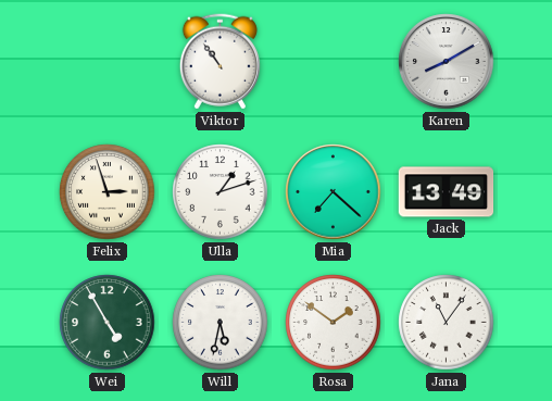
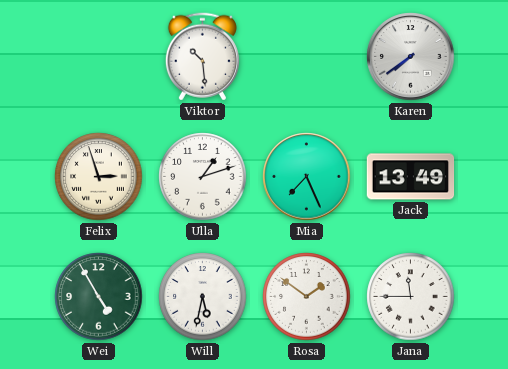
Viktor: 10:54 -> 10:29 (202, 57)
Karen: 8:10 -> 7:39 (411, 57)
Mia: 7:22 -> 7:26 (307, 177)
Jana: 11:06 -> 11:45 (411, 297)
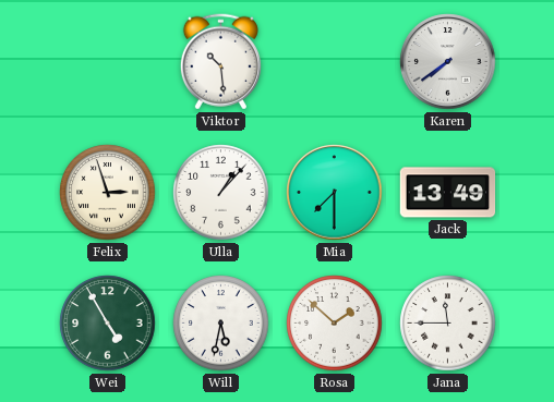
Ulla: 1:12 -> 1:07 (221, 193)
Mia: 7:26 -> 7:30 (335, 193)
Rosa: 1:51 -> 1:52 (335, 324)
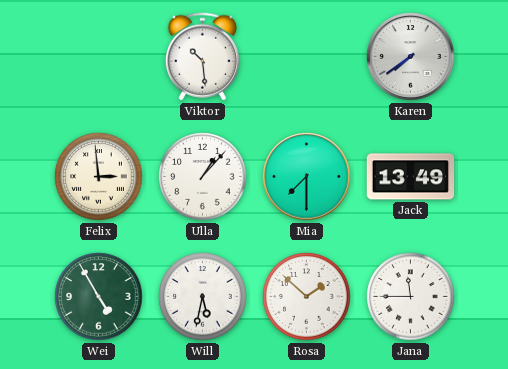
Felix: 2:57 -> 2:59 (99, 177)
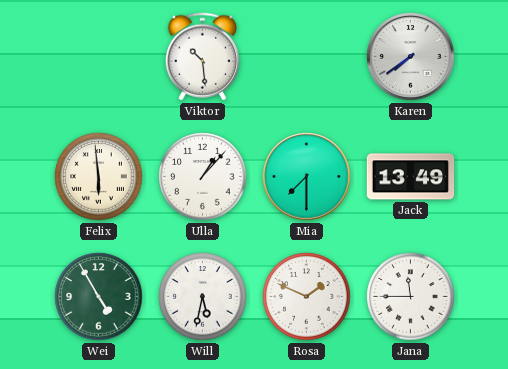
Felix: 2:59 -> 5:59 (99, 177)
Rosa: 1:52 -> 1:49 (307, 297)
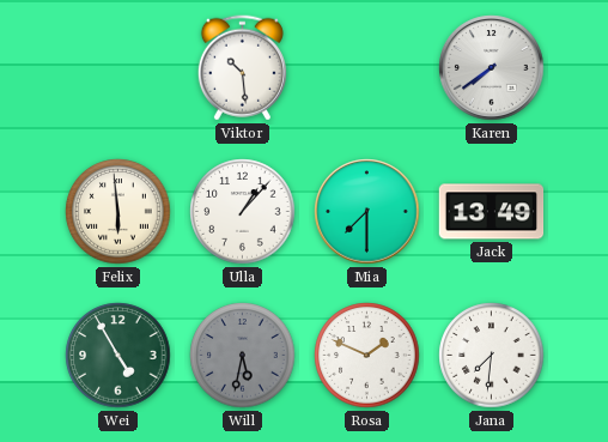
Will dial: white -> grey (243, 356)
Jana: 11:45 -> 7:31 (492, 356)
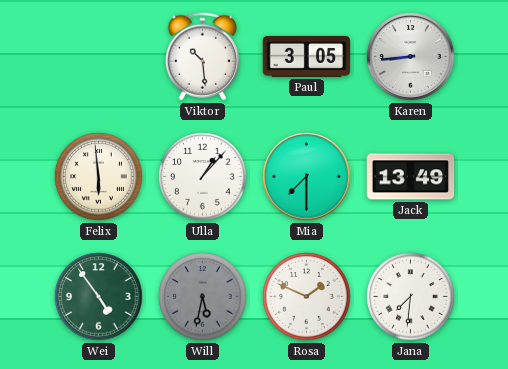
Paul: none -> 3:05 (307, 56)
Karen: 7:39 -> 8:44 (411, 57)
Wei: 4:55 -> 4:54 (99, 297)
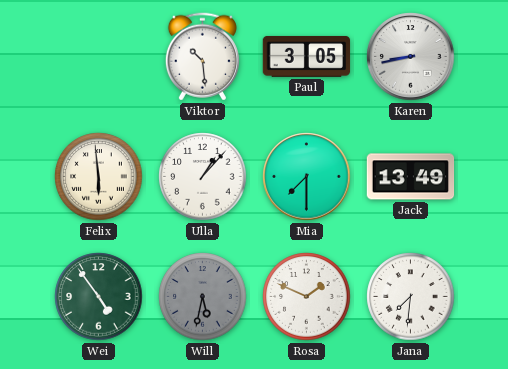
Karen: 8:44 -> 8:43 (411, 57)
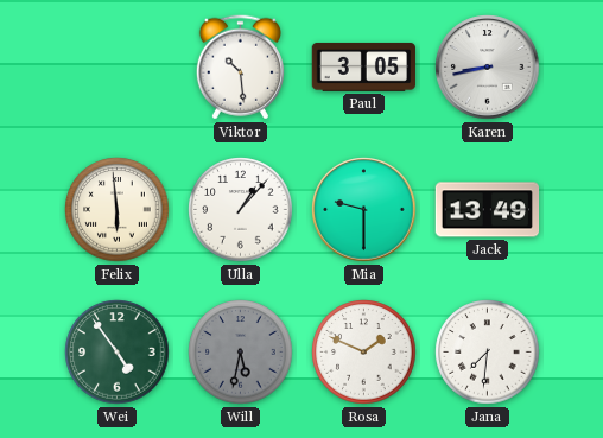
Mia: 7:30 -> 9:30 (364, 210)
